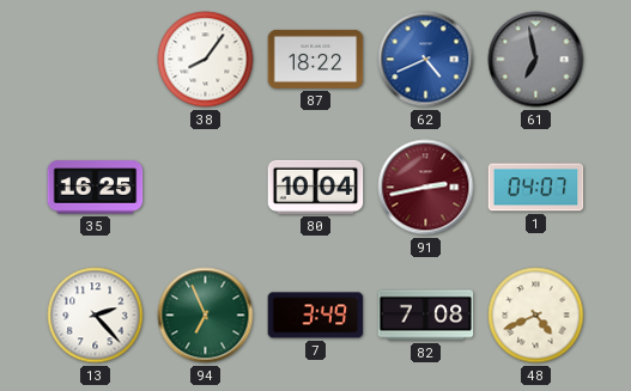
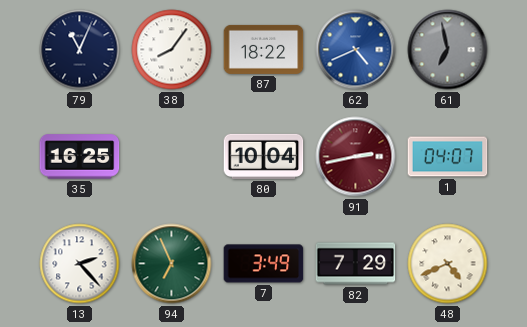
79: none -> 11:04 (80, 50)
82: 7:08 -> 7:29 (356, 264)
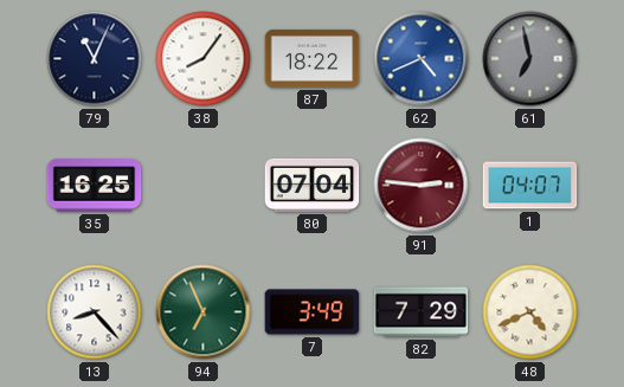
80: 10:04 -> 07:04 (313, 185)
91: 2:43 -> 2:46 (422, 186)
13: 2:23 -> 8:23 (95, 312)
